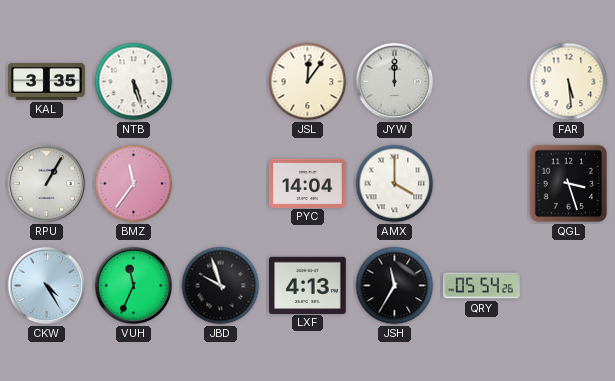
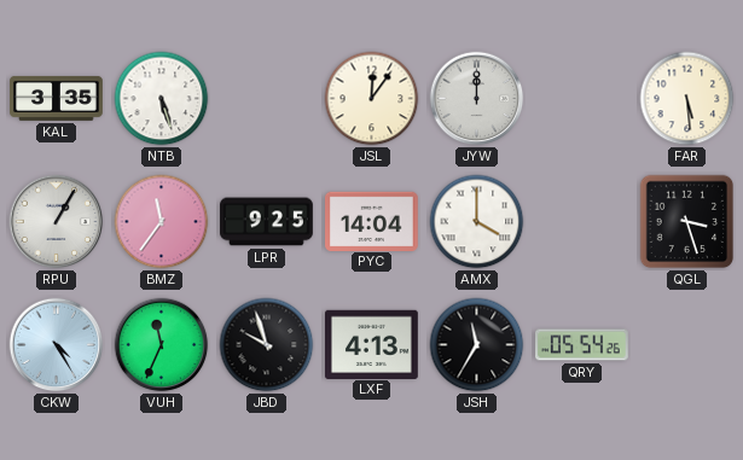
LPR: none -> 9:25 (267, 222)
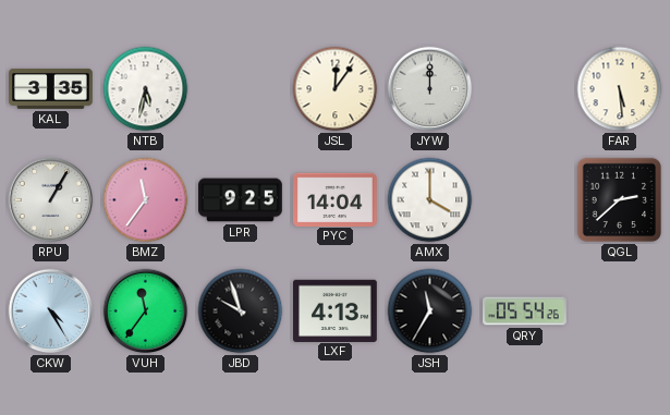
NTB: 5:27 -> 5:32 (146, 89)
QGL: 3:27 -> 2:38 (620, 200)
VUH: 11:34 -> 11:36 (146, 312)
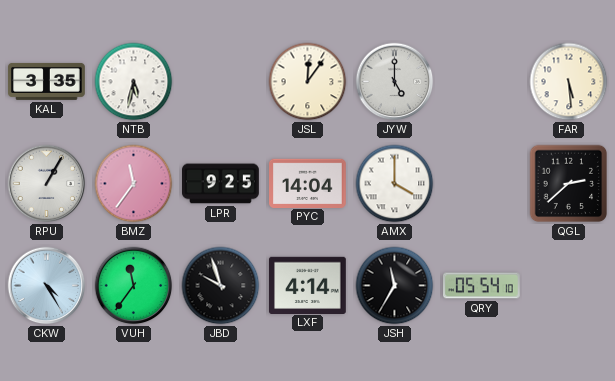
JYW: 12:00 -> 5:00 (395, 82)
LXF: 4:13 -> 4:14 (308, 285)
QRY: 05:54:26 -> 05:54:10 (482, 286)
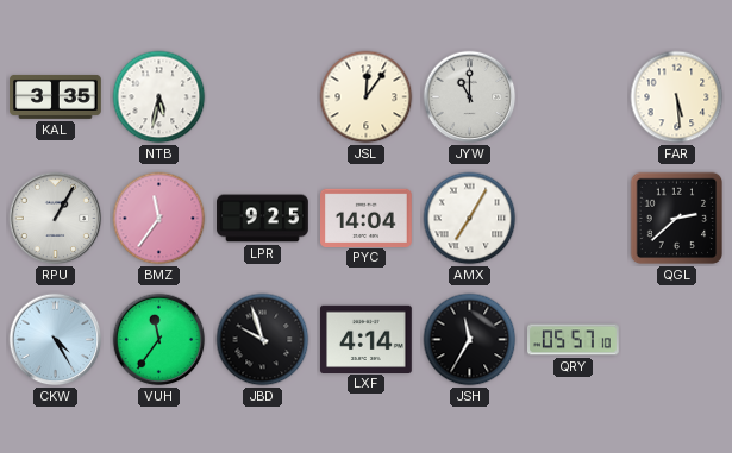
JYW: 5:00 -> 11:00 (470, 97)
AMX: 4:00 -> 7:05 (470, 219)
QRY: 05:54 -> 05:57 (574, 340)
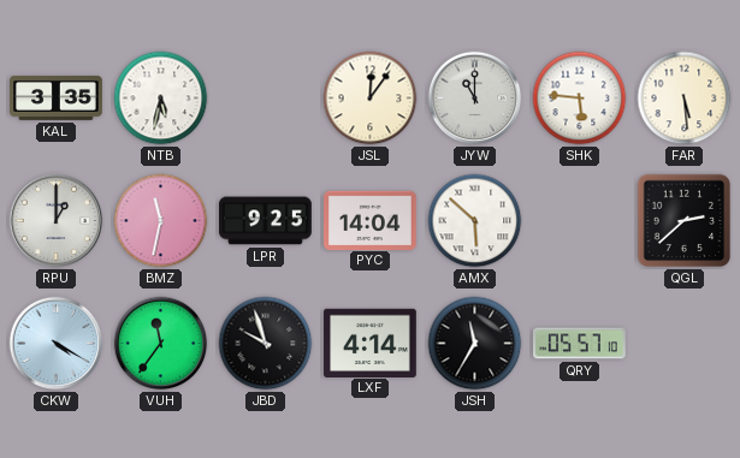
SHK: none -> 5:46 (580, 99)
RPU: 1:05 -> 1:00 (57, 221)
BMZ: 11:36 -> 11:32 (161, 221)
AMX: 7:05 -> 5:52 (475, 221)
CKW: 4:25 -> 4:20 (57, 344)
